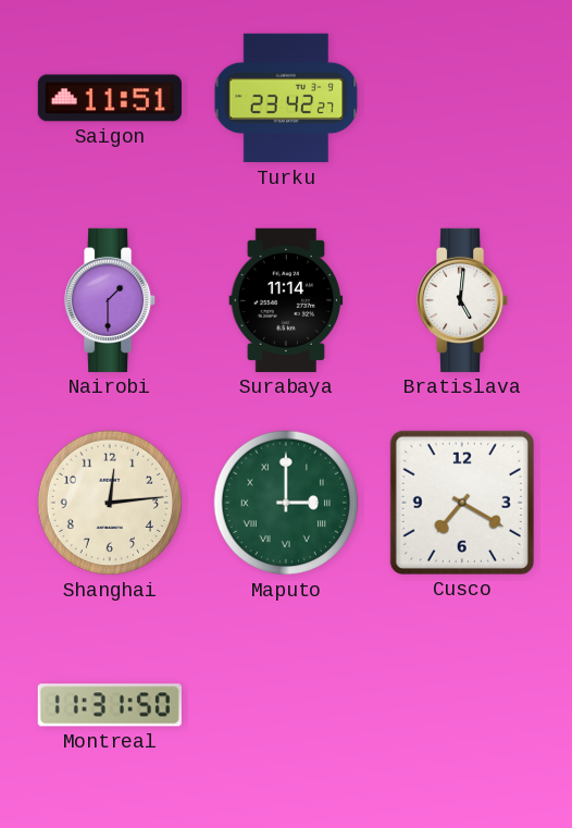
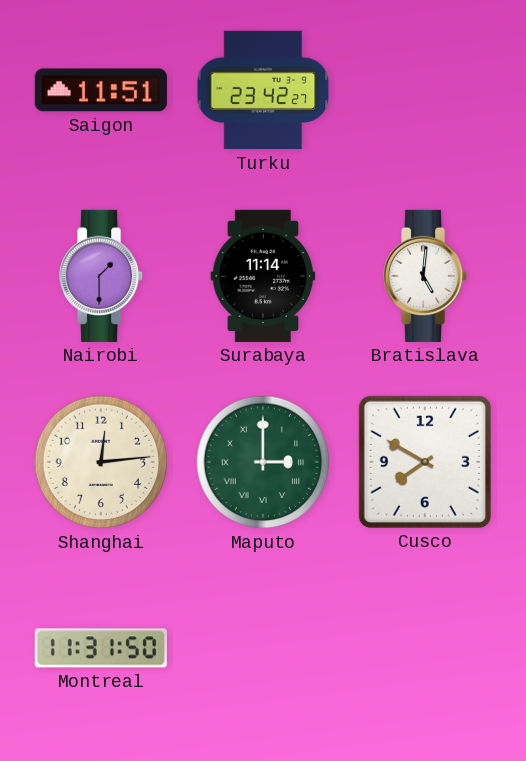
Cusco: 7:20 -> 7:50 (425, 462)
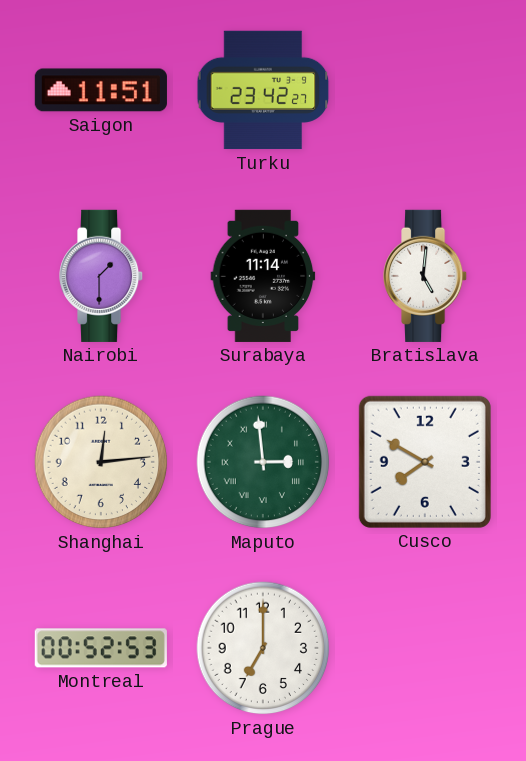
Maputo: 3:00 -> 2:59 (263, 462)
Montreal: 11:31 -> 00:52 (101, 648)
Prague: none -> 7:00 (263, 648)
